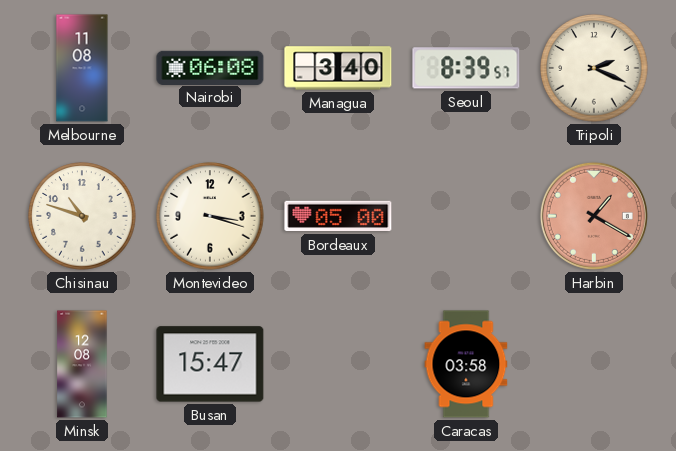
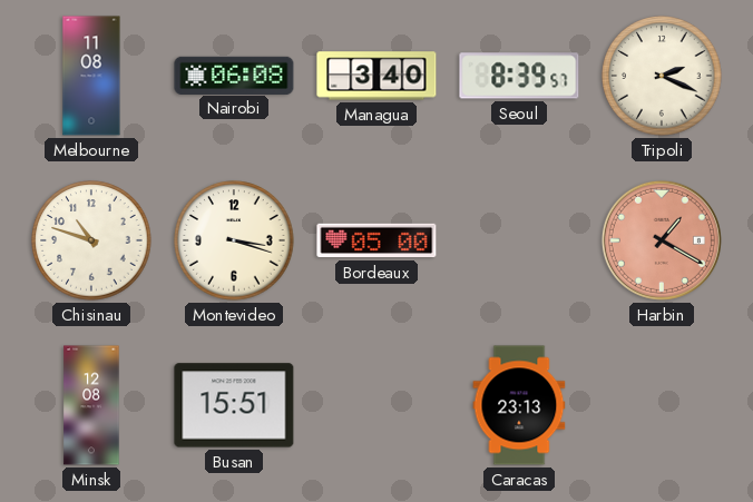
Busan: 15:47 -> 15:51 (234, 405)
Caracas: 03:58 -> 23:13 (519, 405)
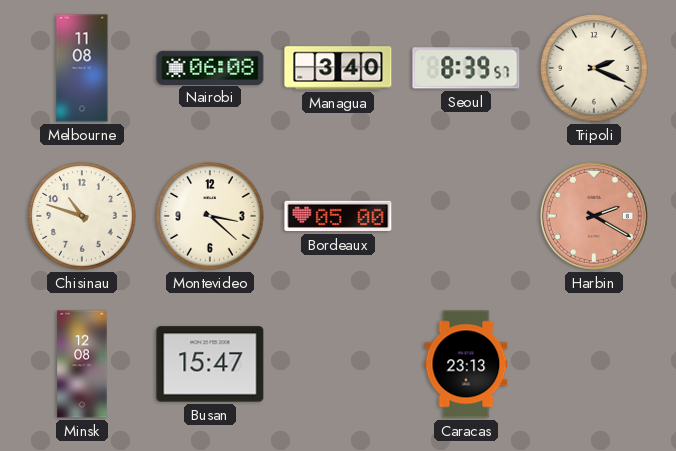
Montevideo: 3:18 -> 3:22 (210, 216)
Harbin: 1:20 -> 2:20 (594, 216)
Busan: 15:51 -> 15:47 (210, 364)
